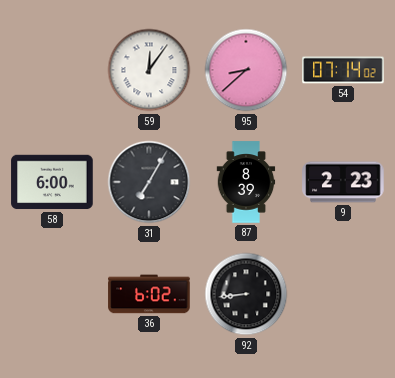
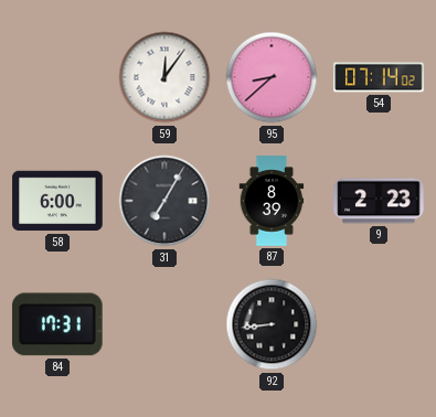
84: none -> 17:31 (57, 324)
36: 6:02 -> none (149, 294)
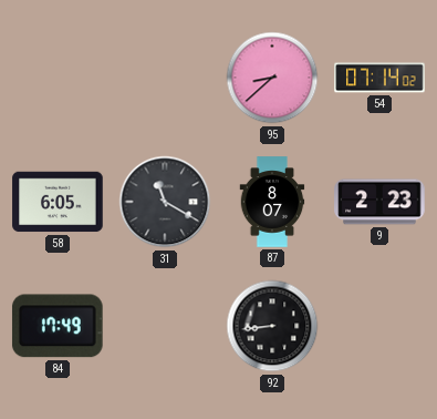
59: 12:06 -> none (164, 77)
58: 6:00 -> 6:05 (58, 202)
31: 7:05 -> 11:20 (165, 202)
87: 8:39 -> 8:07 (272, 202)
84: 17:31 -> 17:49 (58, 326)
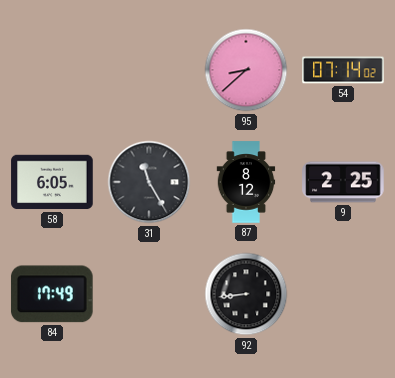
31: 11:20 -> 11:25 (149, 182)
87: 8:07 -> 8:12 (246, 182)
9: 2:23 -> 2:25 (343, 182)
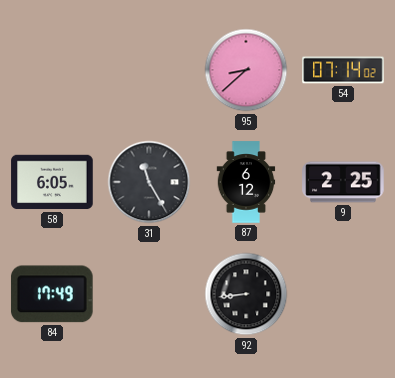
87: 8:12 -> 6:12 (246, 182)
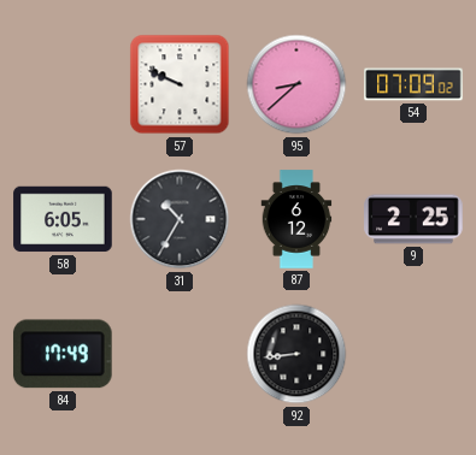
57: none -> 9:49 (180, 84)
54: 07:14 -> 07:09 (413, 84)
31: 11:25 -> 10:35 (180, 219)
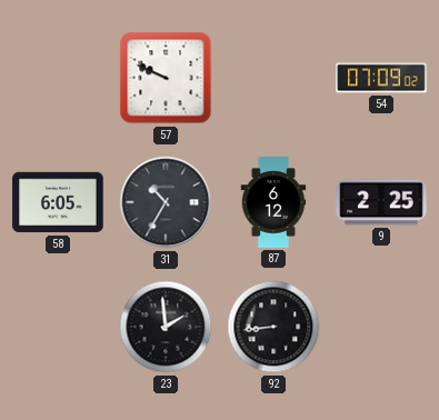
95: 8:38 -> none (296, 84)
84: 17:49 -> none (63, 354)
23: none -> 1:59 (166, 327)
